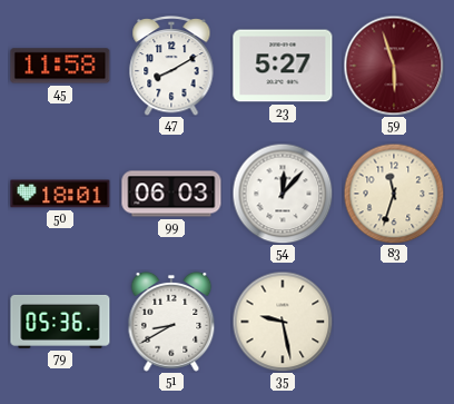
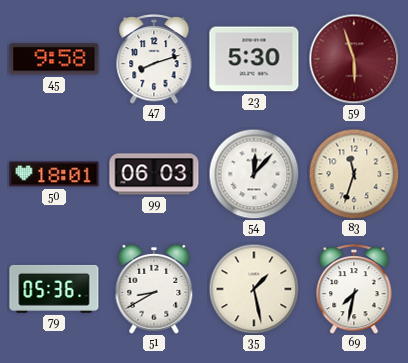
45: 11:58 -> 9:58 (54, 59)
47: 8:10 -> 8:12 (154, 60)
23: 5:27 -> 5:30 (254, 59)
35: 9:28 -> 1:28 (254, 289)
69: none -> 7:32 (354, 290)
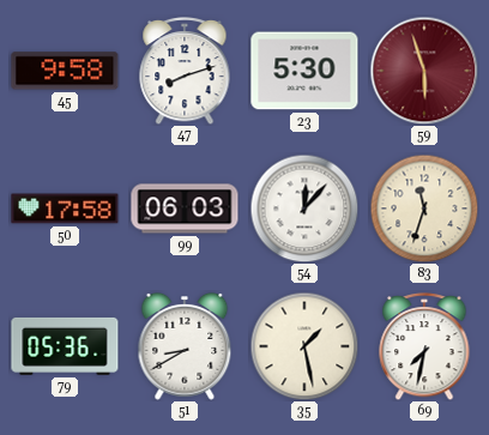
50: 18:01 -> 17:58 (65, 209)
